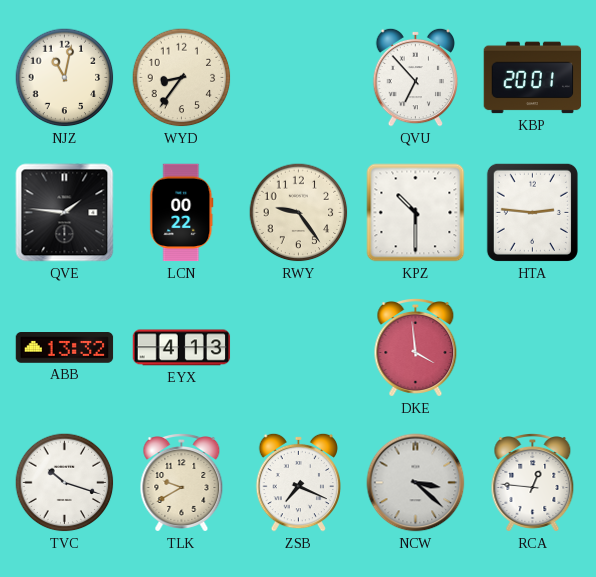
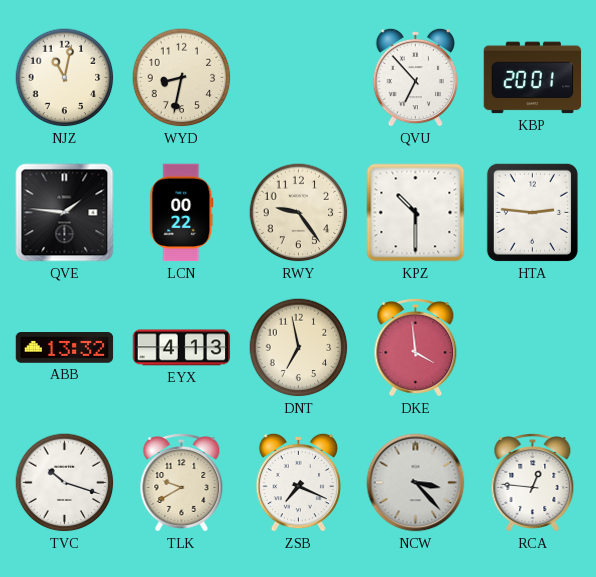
WYD: 8:36 -> 8:32 (182, 78)
DNT: none -> 6:58 (299, 348)
NCW: 3:22 -> 3:23 (416, 483)
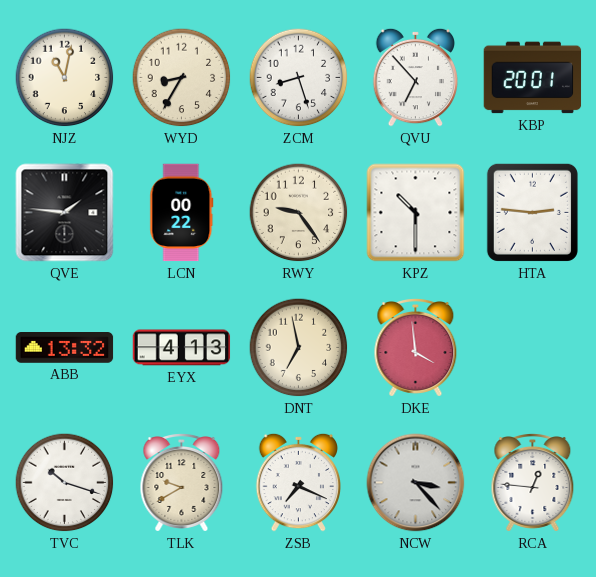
WYD: 8:32 -> 8:35 (182, 78)
ZCM: none -> 8:27 (299, 78)
